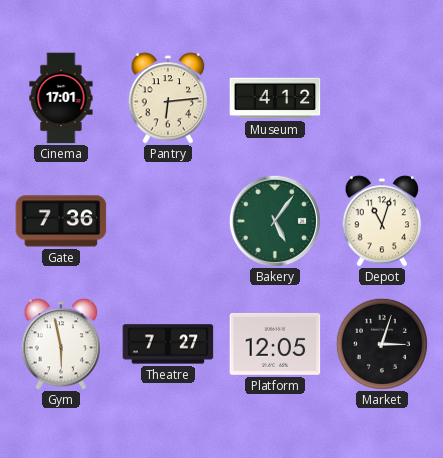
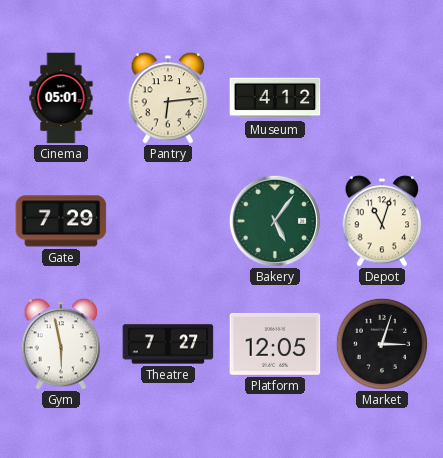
Cinema: 17:01 -> 05:01 (61, 98)
Gate: 7:36 -> 7:29 (61, 221)
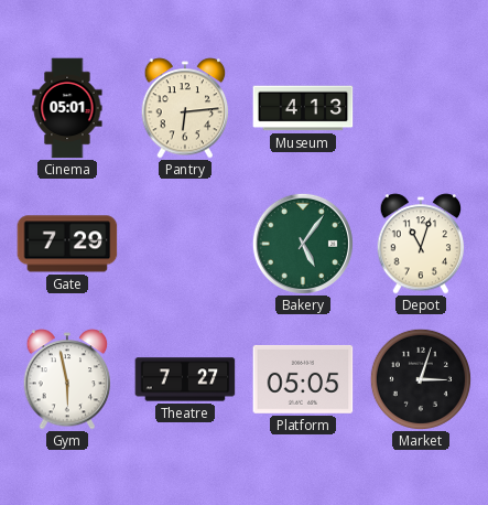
Museum: 4:12 -> 4:13 (303, 108)
Platform: 12:05 -> 05:05 (303, 379)
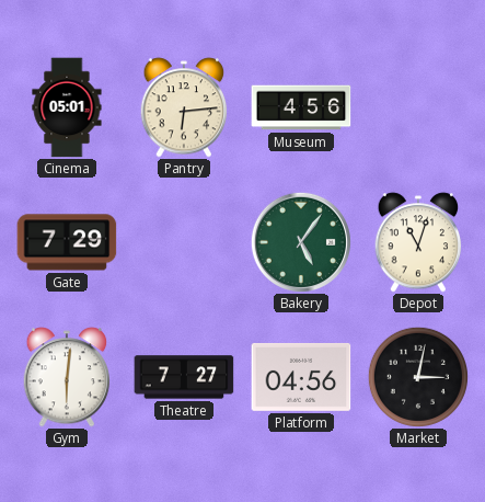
Museum: 4:13 -> 4:56 (301, 107)
Gym: 5:58 -> 6:01 (67, 377)
Platform: 05:05 -> 04:56 (301, 377)
Market: 3:03 -> 3:02 (418, 377)
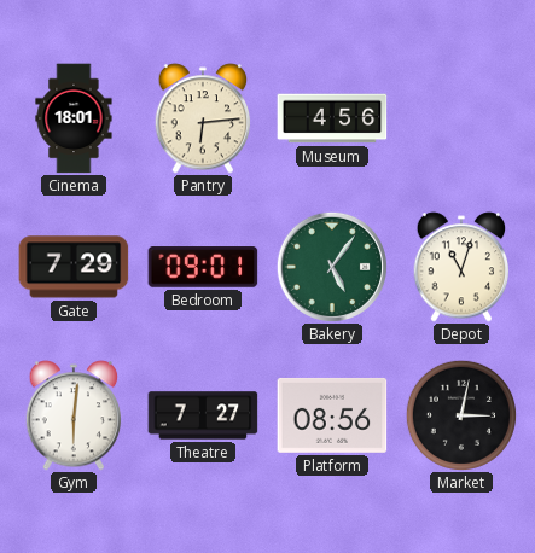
Cinema: 05:01 -> 18:01 (74, 118)
Bedroom: none -> 09:01 (203, 267)
Platform: 04:56 -> 08:56 (332, 415)
